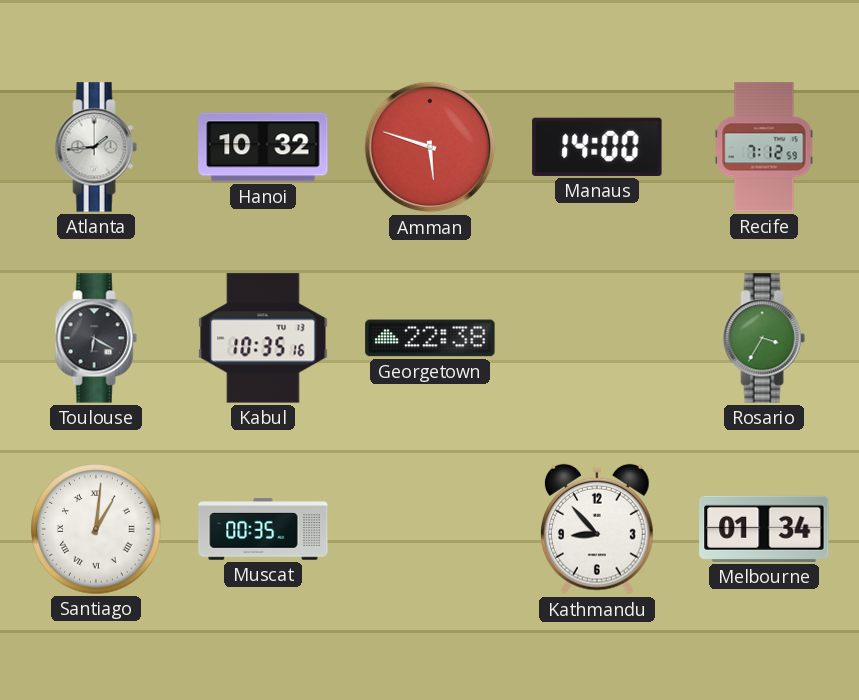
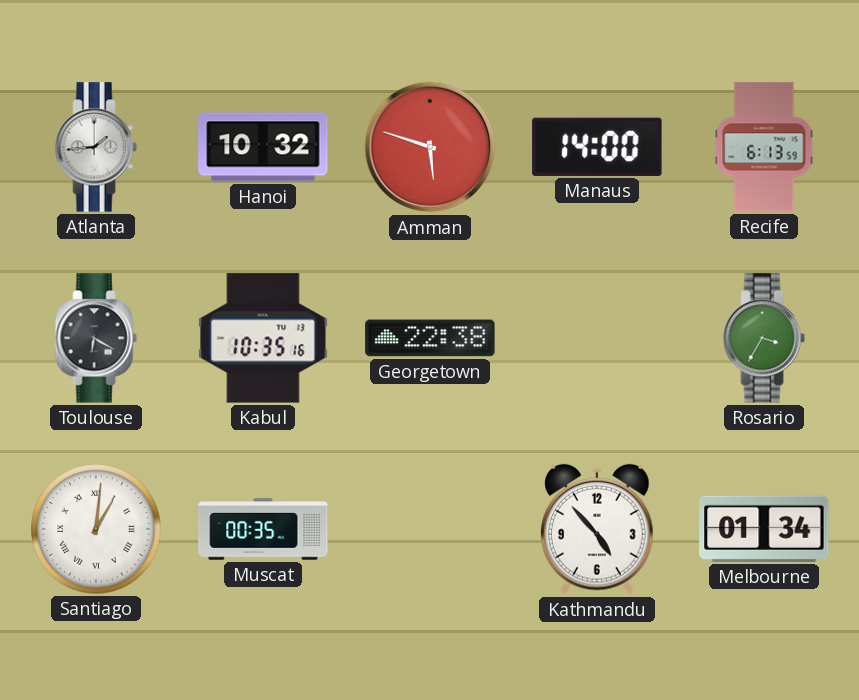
Recife: 7:12 -> 6:13 (764, 147)
Kathmandu: 8:53 -> 4:53 (598, 529)
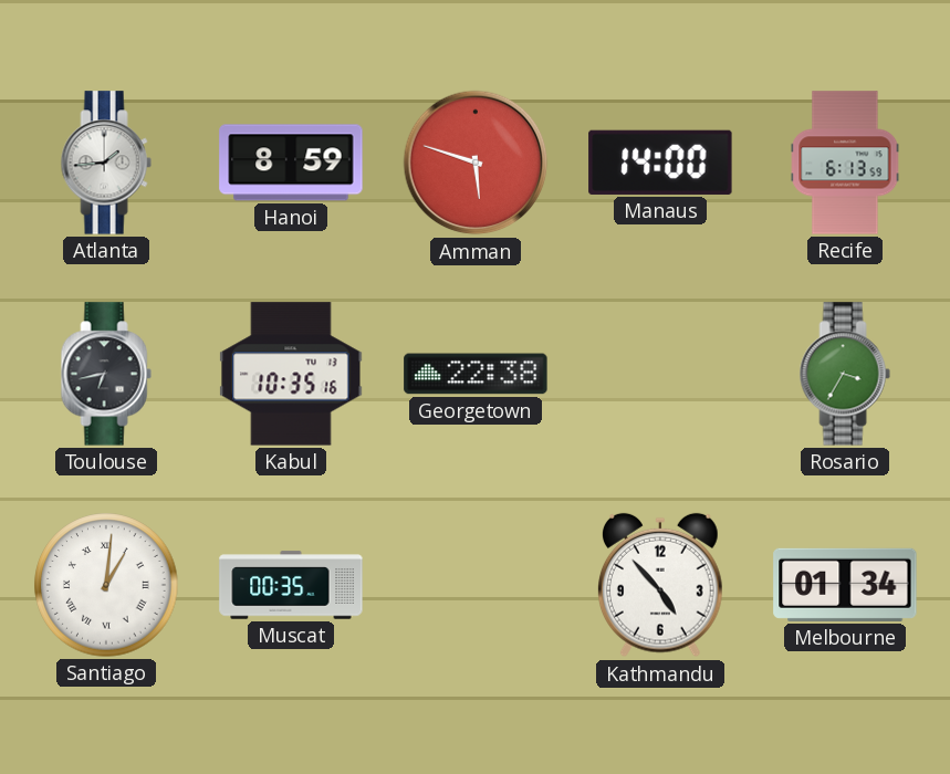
Hanoi: 10:32 -> 8:59 (291, 163)
Toulouse: 6:20 -> 6:43 (106, 374)
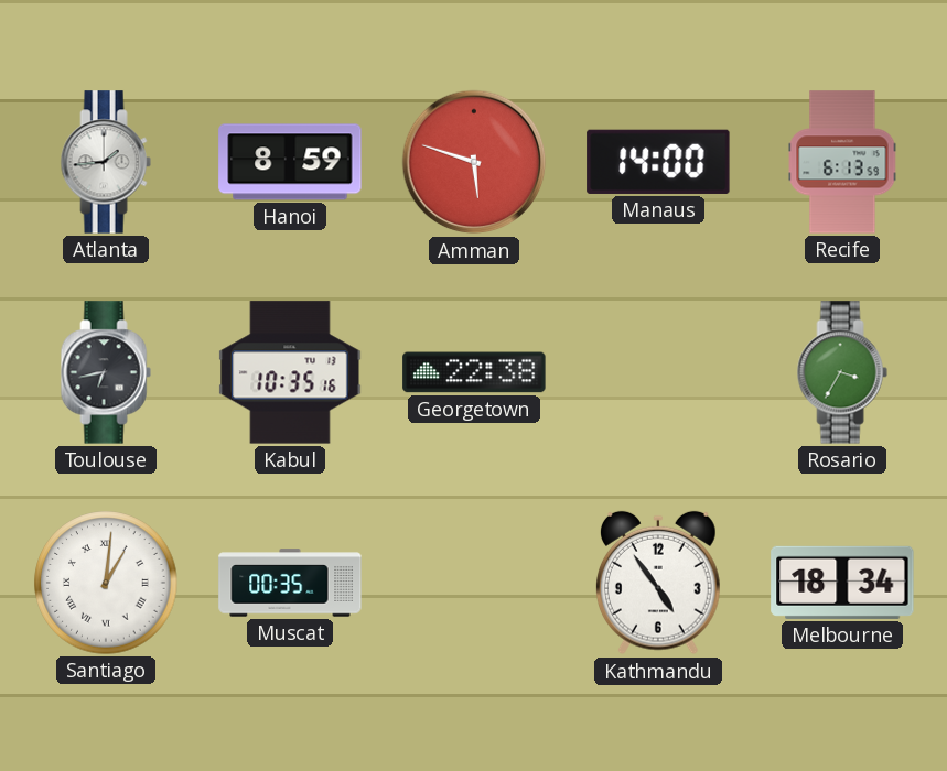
Kathmandu: 4:53 -> 4:54 (659, 583)
Melbourne: 01:34 -> 18:34 (842, 583)
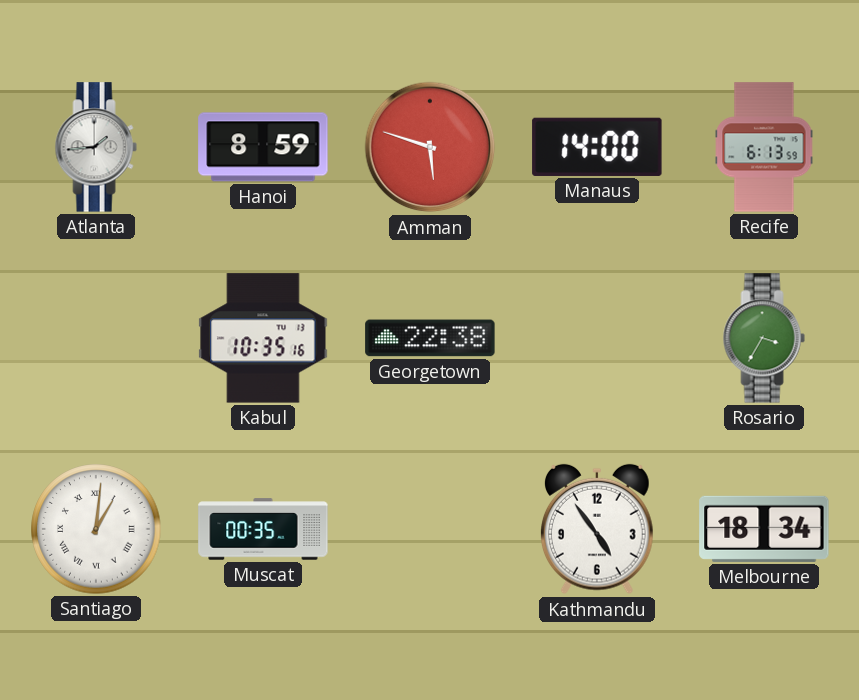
Toulouse: 6:43 -> none (106, 372)
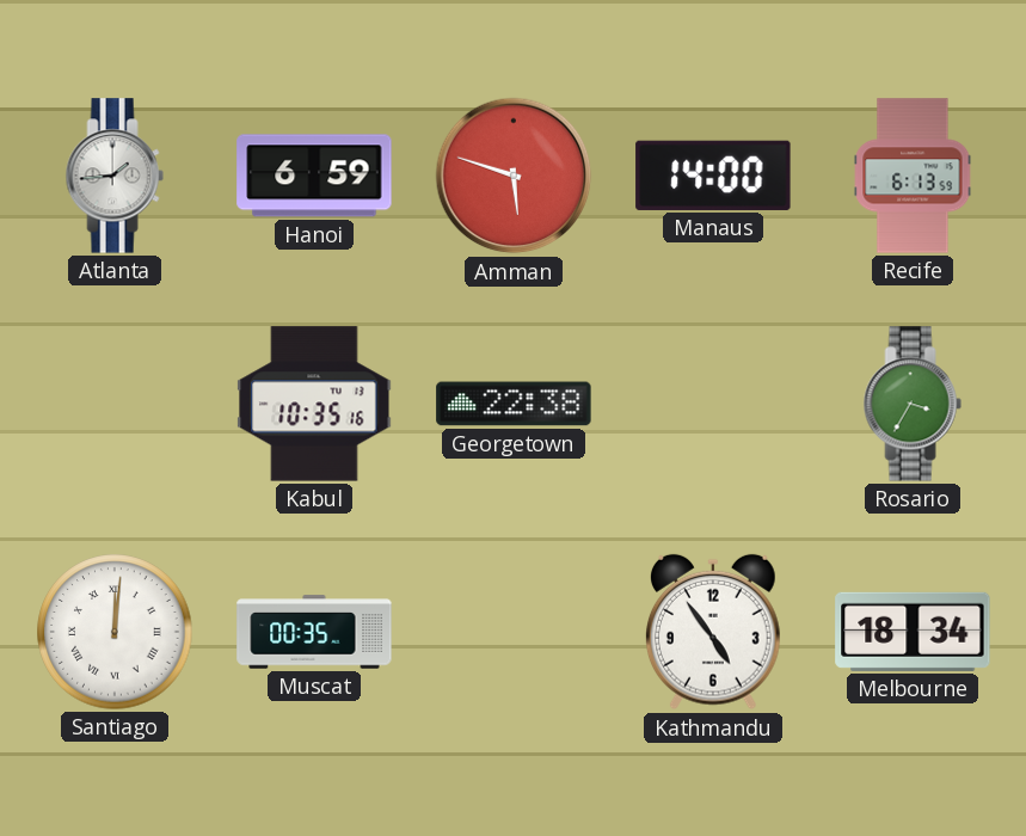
Hanoi: 8:59 -> 6:59 (314, 176)
Santiago: 1:01 -> 12:01 (115, 632)
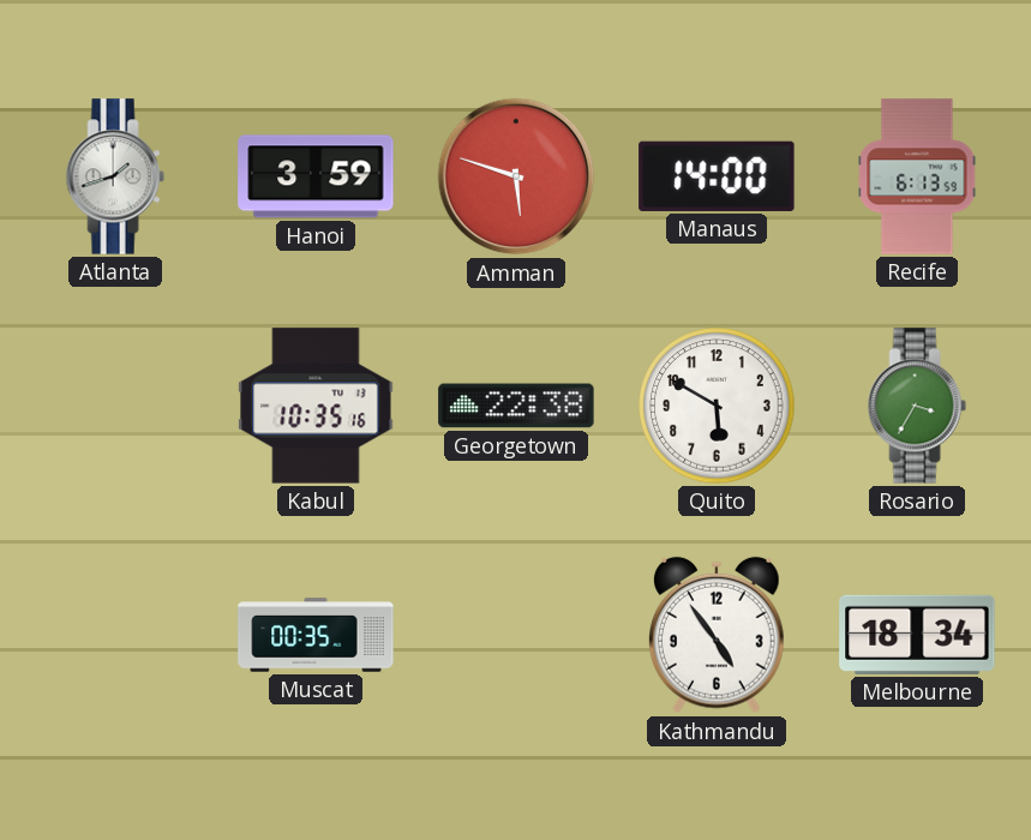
Atlanta: 1:44 -> 1:42 (115, 176)
Hanoi: 6:59 -> 3:59 (316, 176)
Quito: none -> 5:50 (717, 406)
Santiago: 12:01 -> none (115, 632)
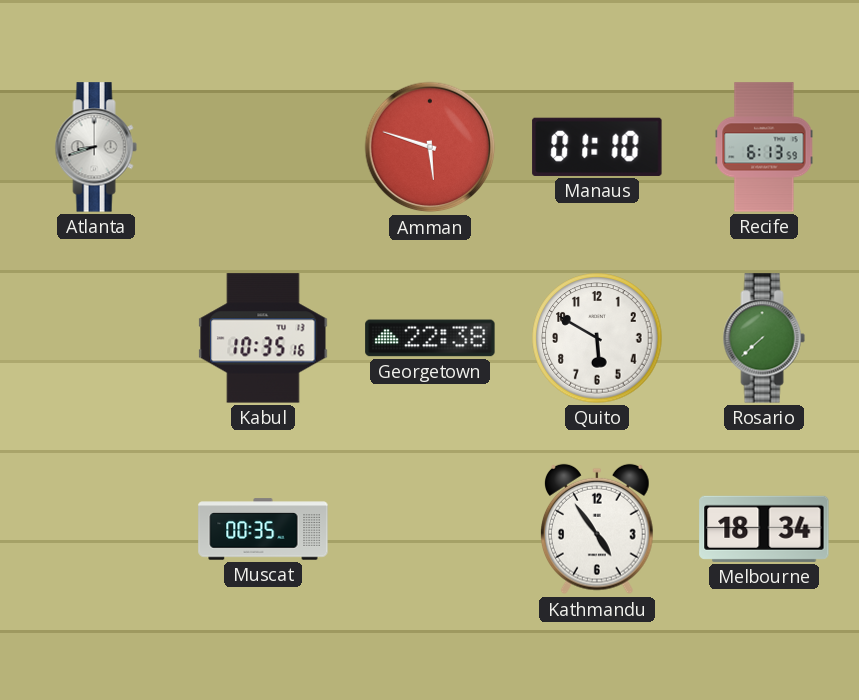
Atlanta: 1:42 -> 8:42 (96, 147)
Hanoi: 3:59 -> none (316, 176)
Manaus: 14:00 -> 01:10 (597, 147)
Rosario: 3:35 -> 7:38 (764, 338)
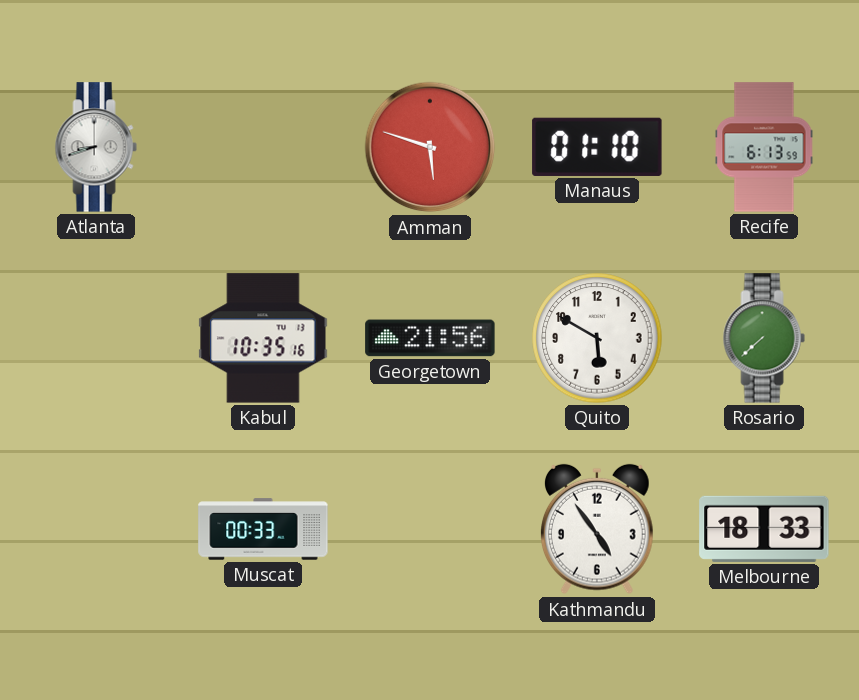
Georgetown: 22:38 -> 21:56 (430, 338)
Muscat: 00:35 -> 00:33 (263, 529)
Melbourne: 18:34 -> 18:33 (764, 529)
